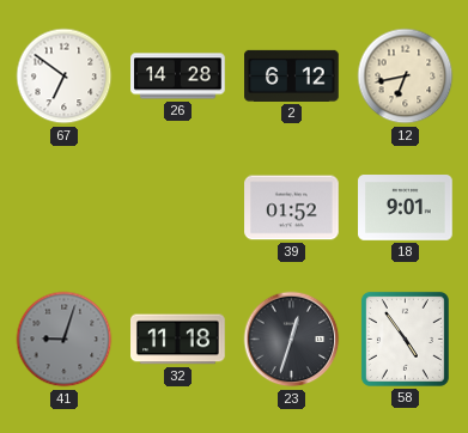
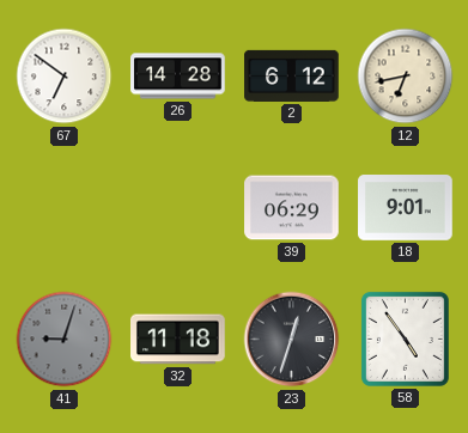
39: 01:52 -> 06:29 (292, 208)
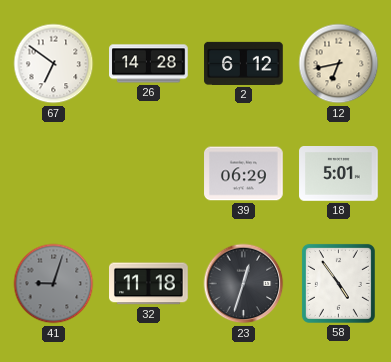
18: 9:01 -> 5:01 (339, 174)
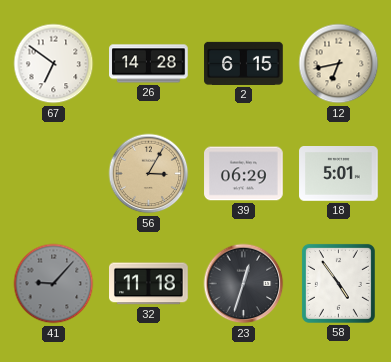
2: 6:12 -> 6:15 (244, 63)
56: none -> 3:05 (149, 174)
41: 9:03 -> 9:07 (54, 284)
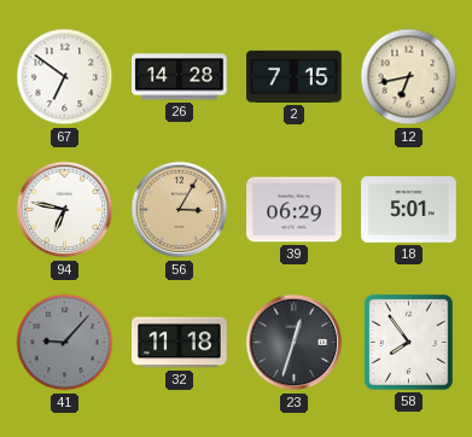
2: 6:15 -> 7:15 (295, 76)
94: none -> 6:47 (65, 210)
58: 4:54 -> 7:54 (408, 342)
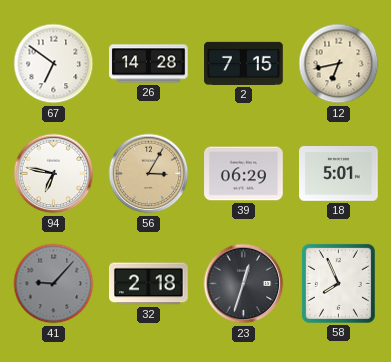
32: 11:18 -> 2:18 (149, 284)
58: 7:54 -> 7:56 (338, 283)
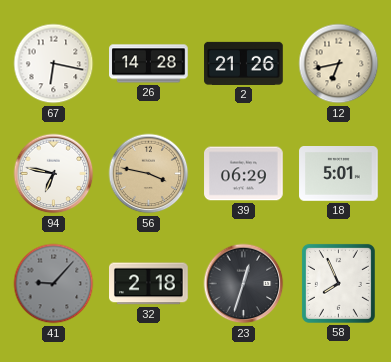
67: 6:51 -> 6:17 (54, 64)
2: 7:15 -> 21:26 (244, 63)
56: 3:05 -> 3:47 (149, 174)
